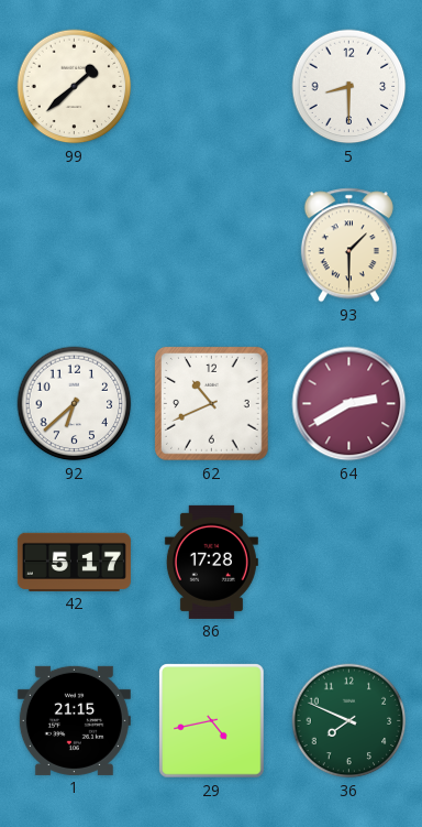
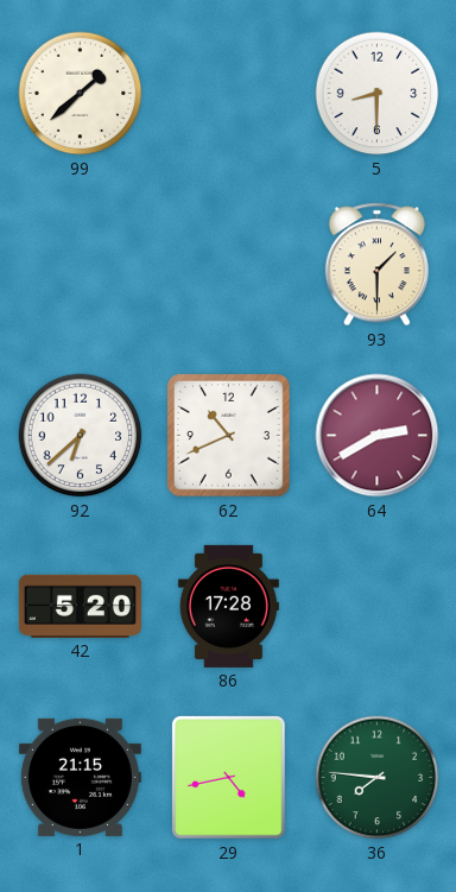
42: 5:17 -> 5:20 (80, 606)
36: 7:49 -> 7:46 (378, 778)
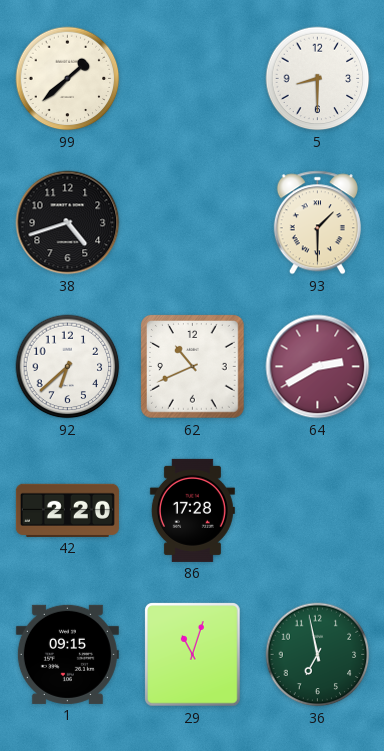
38: none -> 4:42 (68, 223)
42: 5:20 -> 2:20 (67, 510)
1: 21:15 -> 09:15 (67, 654)
29: 4:43 -> 11:03 (193, 655)
36: 7:46 -> 6:58 (318, 655)
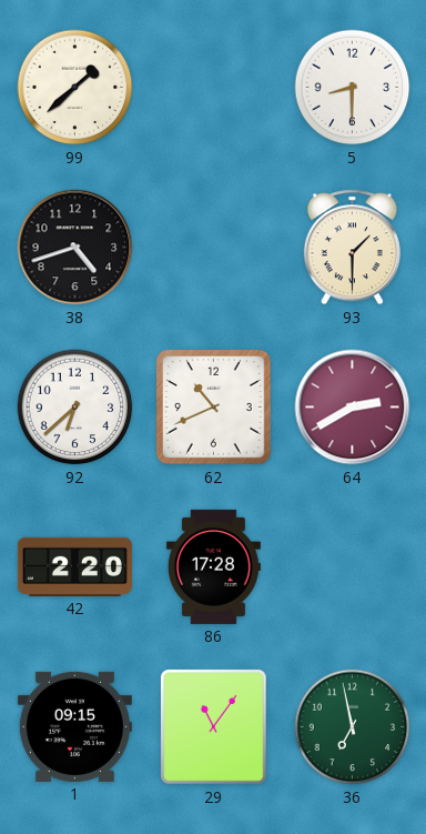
29: 11:03 -> 11:06 (214, 727)
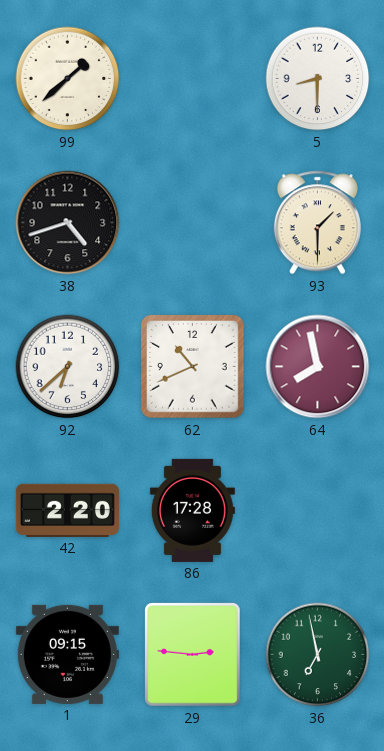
64: 2:40 -> 7:58 (318, 367)
29: 11:06 -> 2:46 (193, 655)
